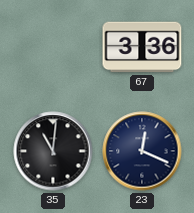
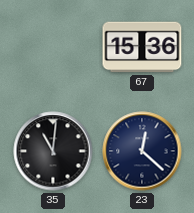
67: 3:36 -> 15:36 (142, 47)
23: 12:19 -> 12:22 (142, 151)
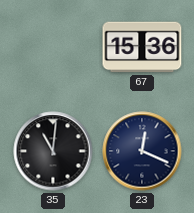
23: 12:22 -> 12:19 (142, 151)
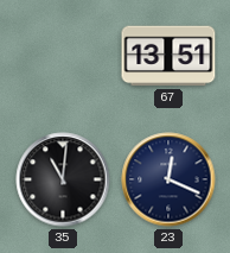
67: 15:36 -> 13:51 (168, 56)
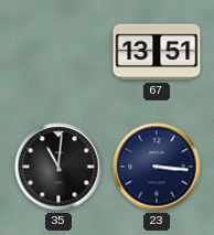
23: 12:19 -> 3:16 (157, 167)
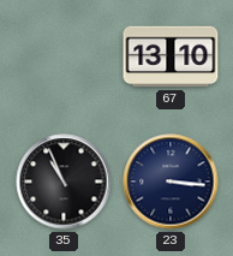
67: 13:51 -> 13:10 (171, 56)
35: 11:01 -> 10:56 (64, 181)
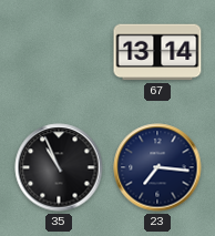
67: 13:10 -> 13:14 (157, 52)
23: 3:16 -> 7:16 (157, 167)
